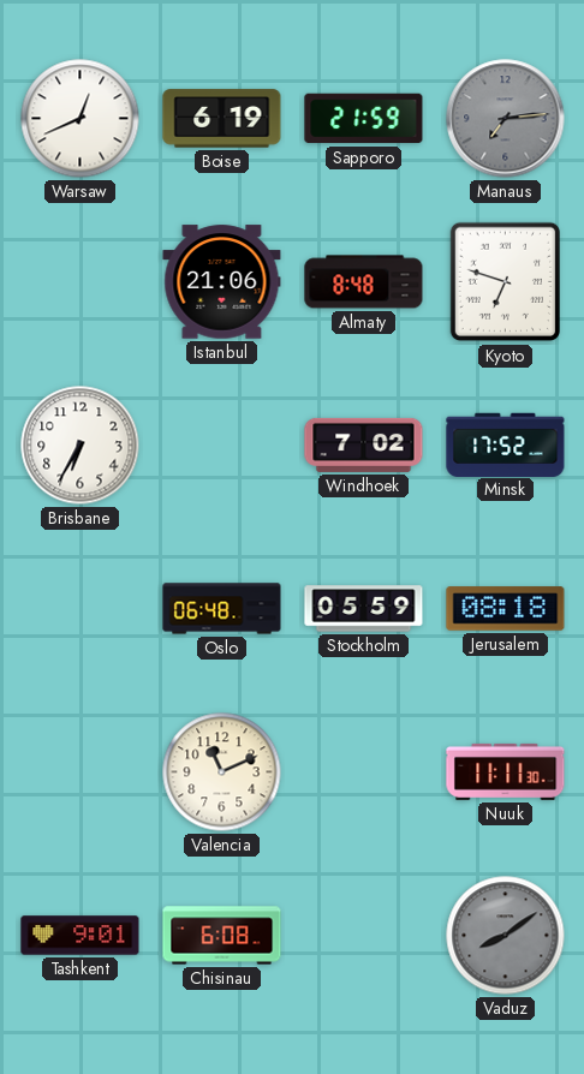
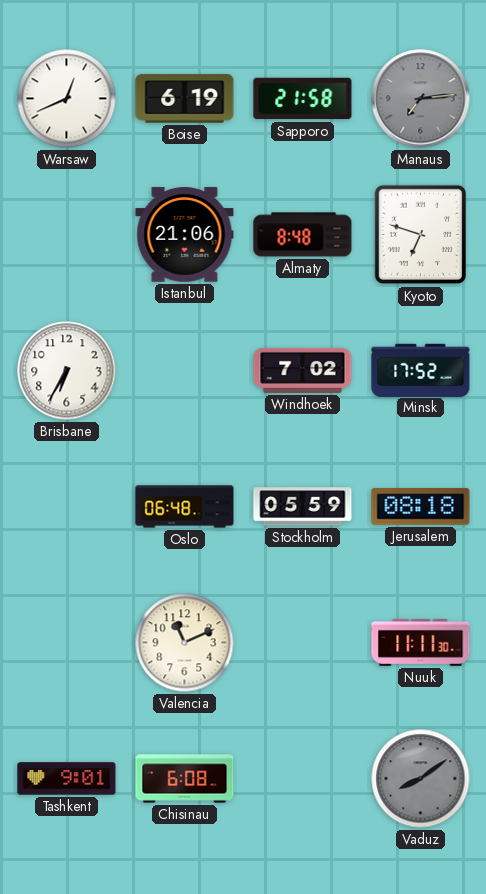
Sapporo: 21:59 -> 21:58 (303, 99)
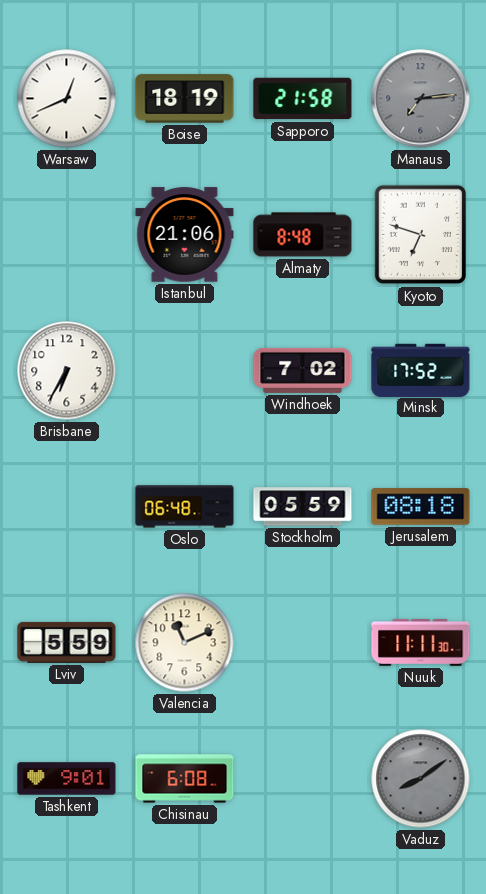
Boise: 6:19 -> 18:19 (185, 99)
Lviv: none -> 5:59 (67, 642)
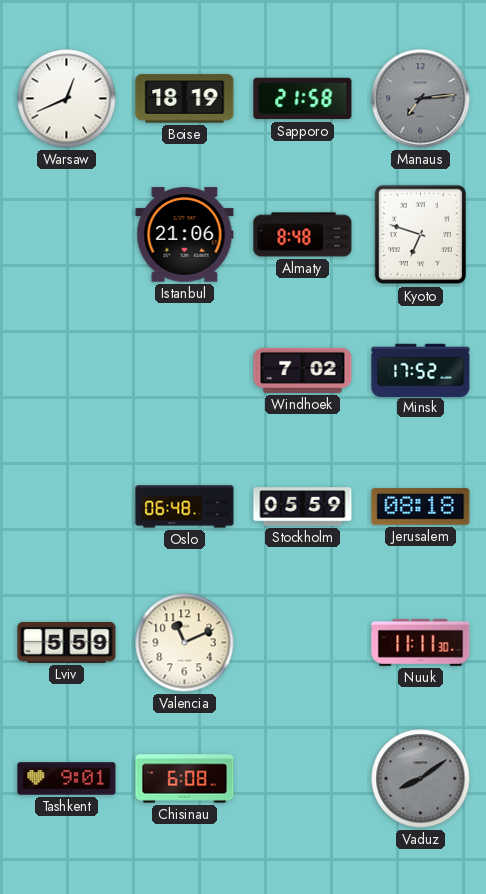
Brisbane: 6:35 -> none (67, 371)
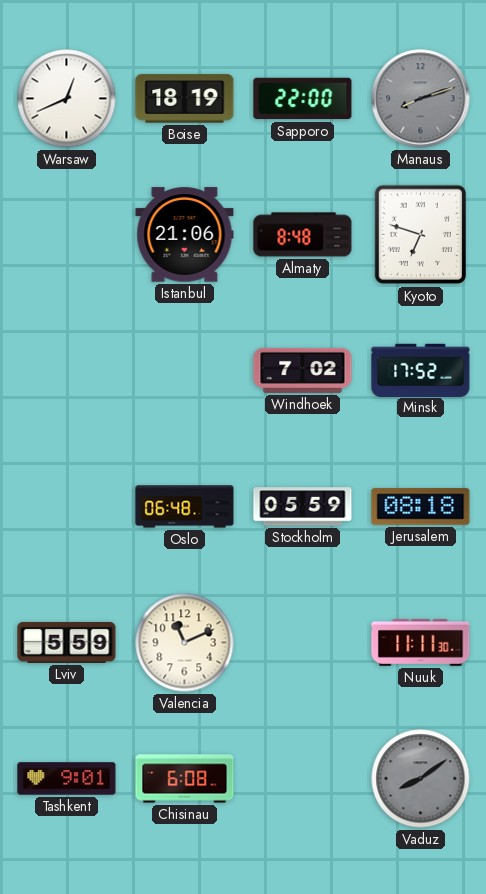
Sapporo: 21:58 -> 22:00 (303, 99)
Manaus: 7:14 -> 8:12 (421, 99)
